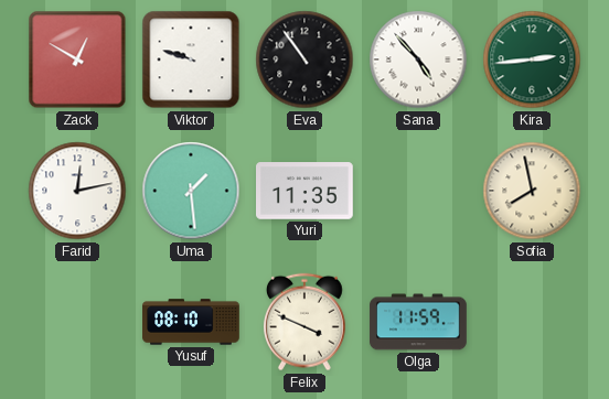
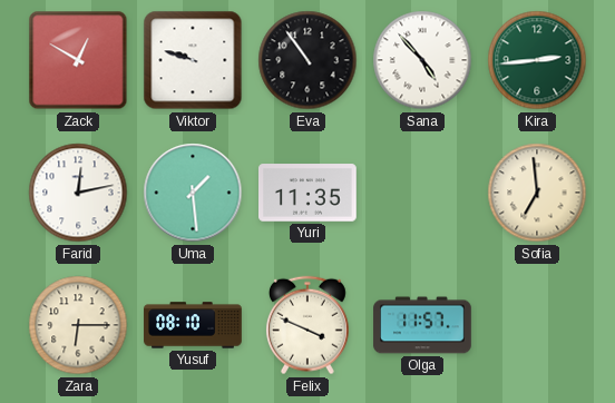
Sofia: 7:58 -> 6:59 (537, 193)
Zara: none -> 6:15 (78, 325)
Olga: 11:59 -> 11:57 (422, 325)
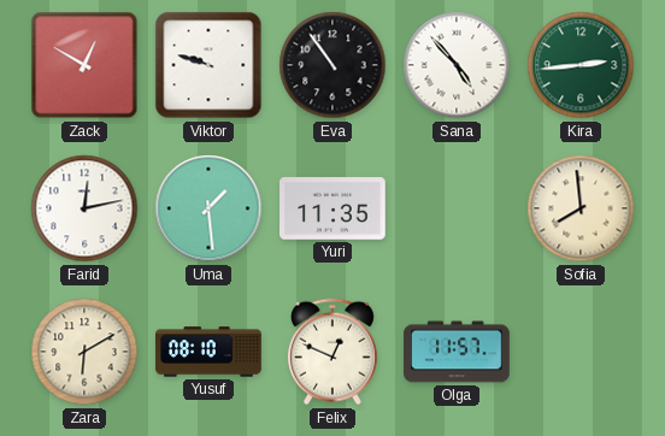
Sofia: 6:59 -> 7:59 (581, 208)
Zara: 6:15 -> 6:10 (84, 352)
Felix: 3:49 -> 12:49 (332, 352)
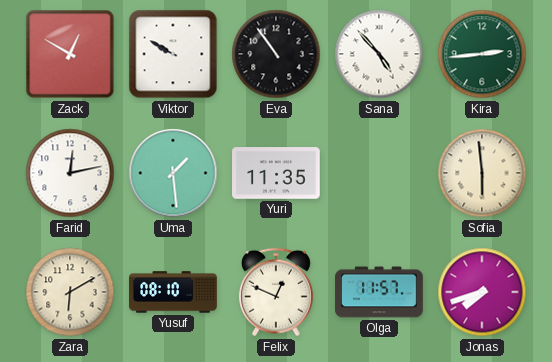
Viktor: 9:48 -> 9:50 (173, 54)
Sofia: 7:59 -> 5:59 (482, 173)
Jonas: none -> 7:42 (482, 292)
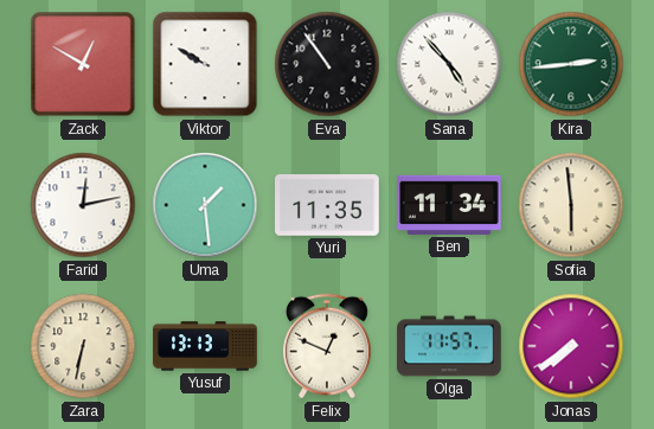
Ben: none -> 11:34 (450, 205)
Zara: 6:10 -> 6:32 (83, 346)
Yusuf: 08:10 -> 13:13 (205, 346)
Jonas: 7:42 -> 7:39 (571, 346)
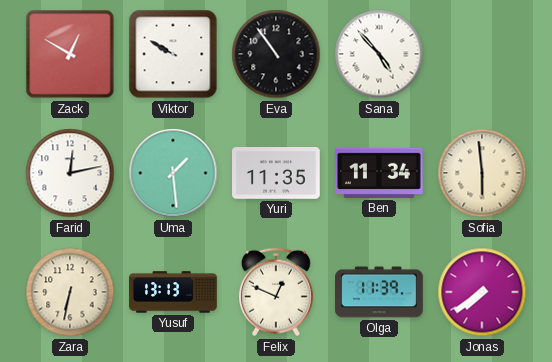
Kira: 2:44 -> none (571, 64)
Olga: 11:57 -> 11:39 (379, 292)
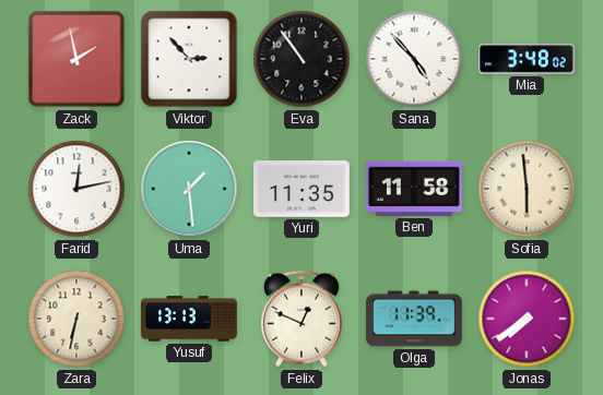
Zack: 12:50 -> 1:58 (76, 59)
Viktor: 9:50 -> 2:53 (189, 59)
Mia: none -> 3:48 (528, 59)
Ben: 11:34 -> 11:58 (415, 189)
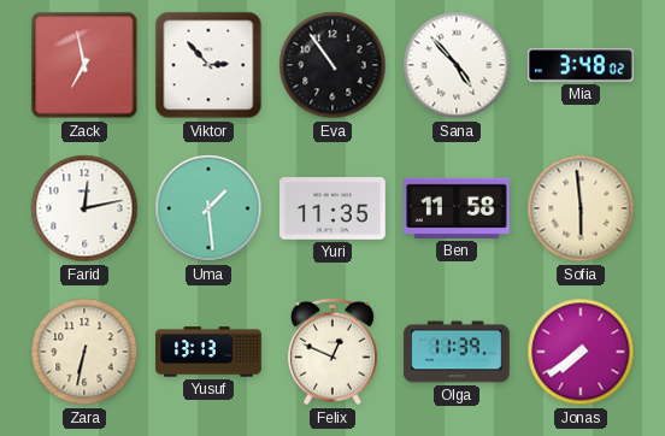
Zack: 1:58 -> 6:58 (84, 65)
